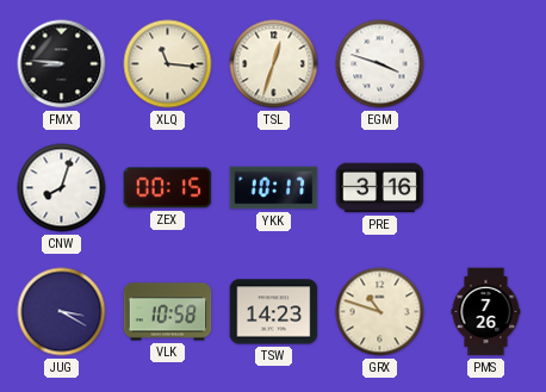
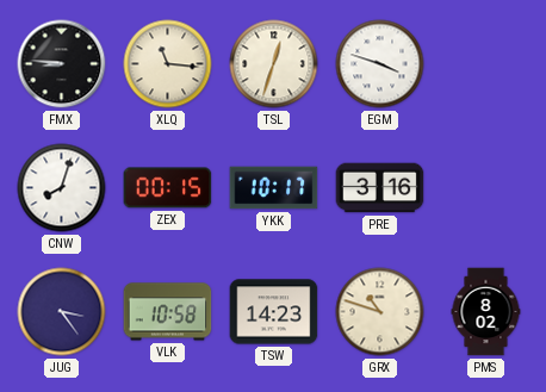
JUG: 3:20 -> 3:24 (62, 312)
PMS: 7:26 -> 8:02 (486, 312)
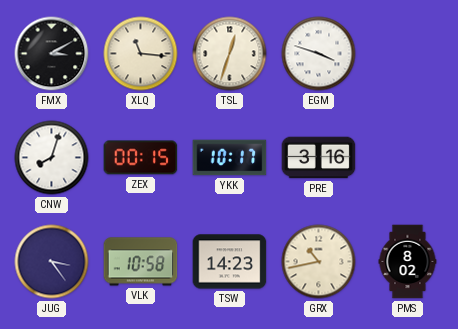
FMX: 8:46 -> 3:10 (52, 54)
GRX: 10:48 -> 10:43 (319, 262)
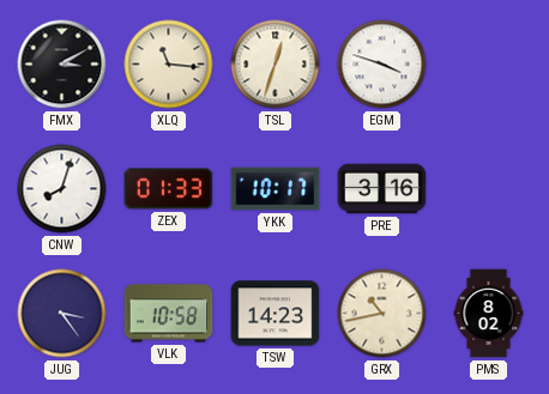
ZEX: 00:15 -> 01:33 (169, 189)
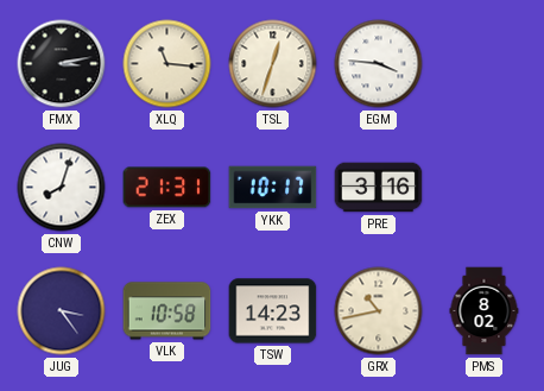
FMX: 3:10 -> 3:13 (62, 64)
EGM: 3:48 -> 3:46 (379, 64)
ZEX: 01:33 -> 21:31 (167, 188)
